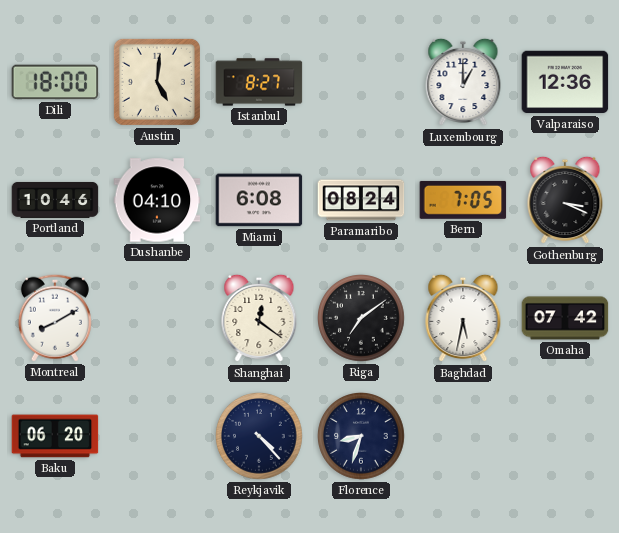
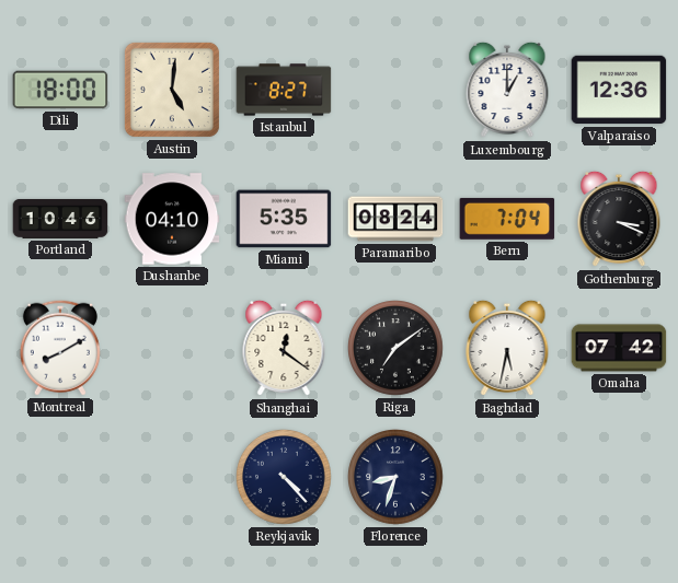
Miami: 6:08 -> 5:35 (284, 219)
Bern: 7:05 -> 7:04 (507, 219)
Baku: 06:20 -> none (55, 436)
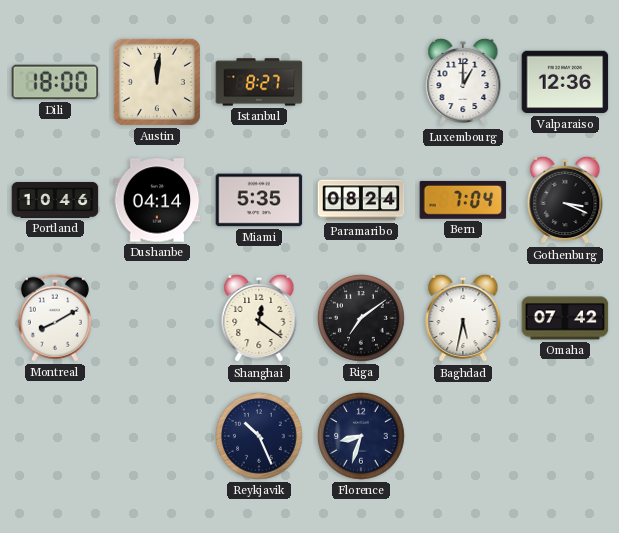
Austin: 5:01 -> 12:01 (157, 82)
Dushanbe: 04:10 -> 04:14 (157, 200)
Reykjavik: 4:23 -> 10:26 (260, 437)
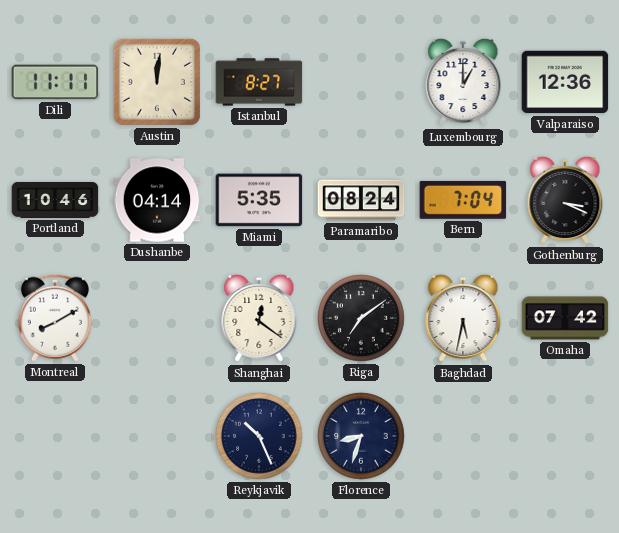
Dili: 18:00 -> 11:11 (55, 82)
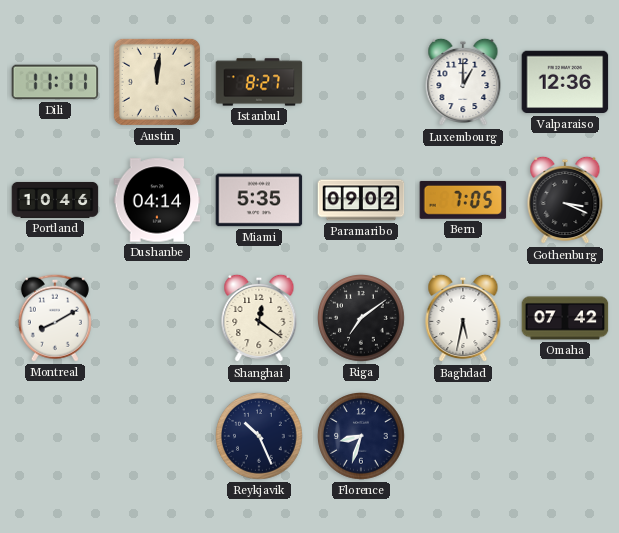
Paramaribo: 08:24 -> 09:02 (361, 200)
Bern: 7:04 -> 7:05 (463, 200)
